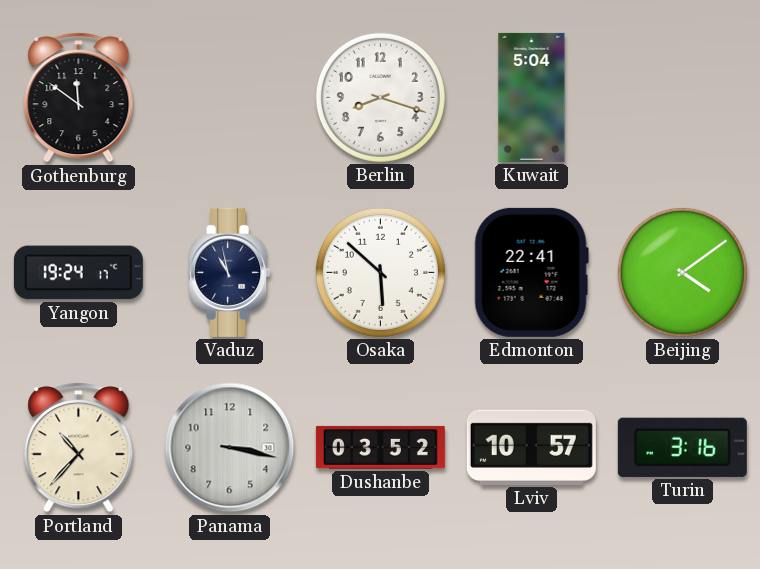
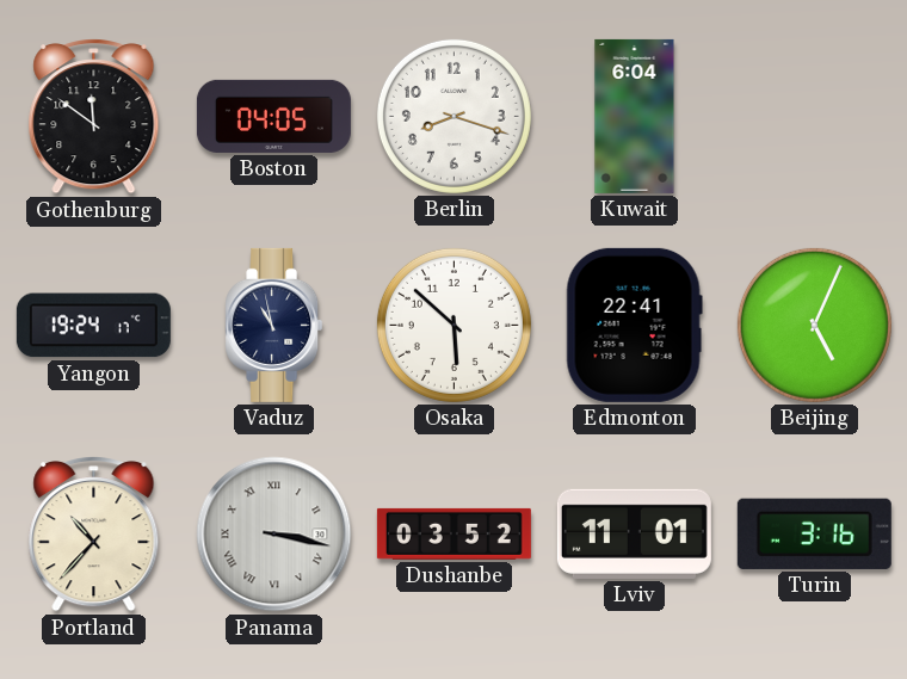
Boston: none -> 04:05 (273, 116)
Kuwait: 5:04 -> 6:04 (635, 116)
Beijing: 4:09 -> 5:04 (814, 325)
Panama numerals: Arabic -> Roman (274, 535)
Lviv: 10:57 -> 11:01 (634, 533)
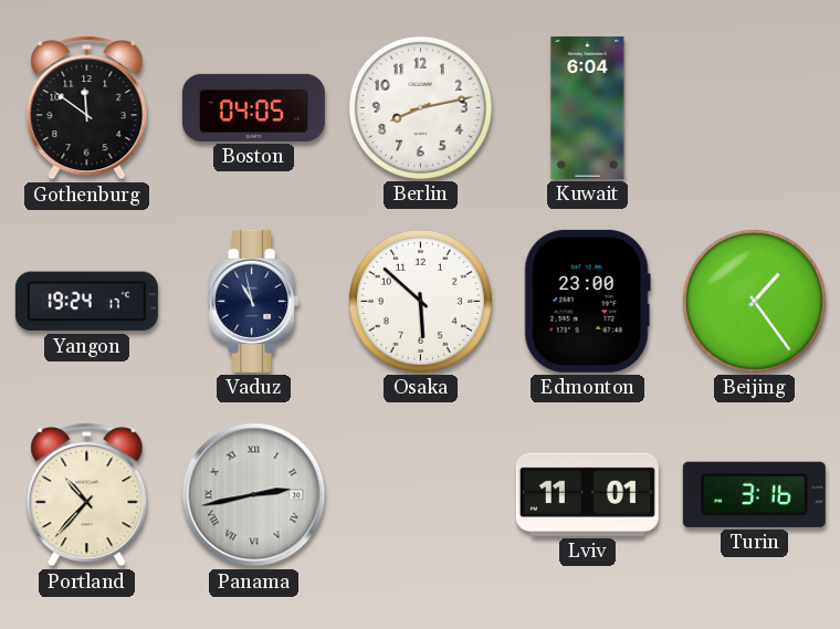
Berlin: 8:18 -> 8:13 (420, 107)
Edmonton: 22:41 -> 23:00 (587, 301)
Beijing: 5:04 -> 1:24 (754, 301)
Panama: 3:17 -> 2:43 (254, 495)
Dushanbe: 03:52 -> none (453, 533)
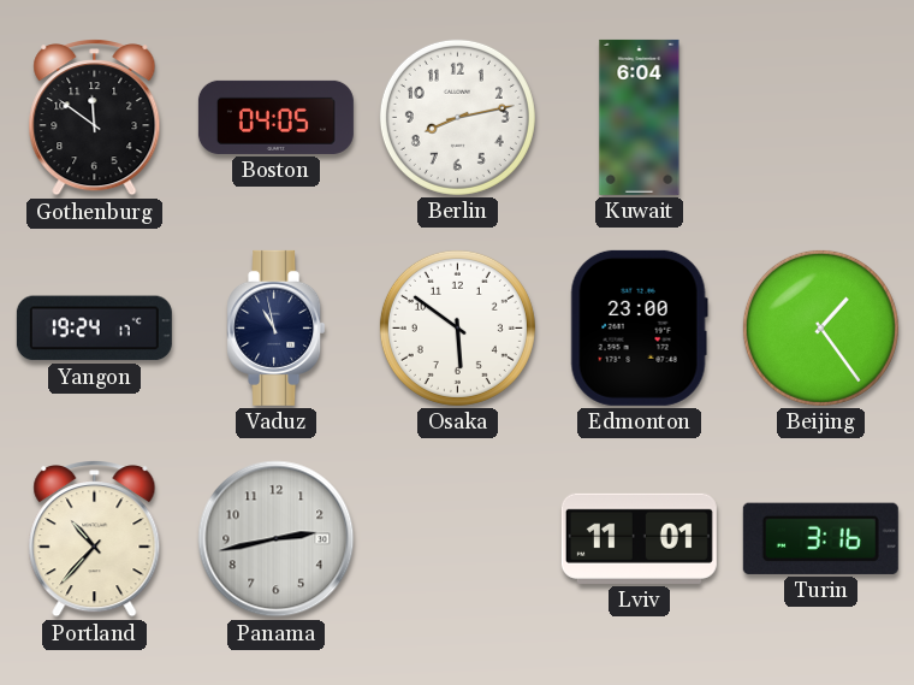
Osaka: 5:52 -> 5:51 (457, 327)
Panama numerals: Roman -> Arabic (277, 539)
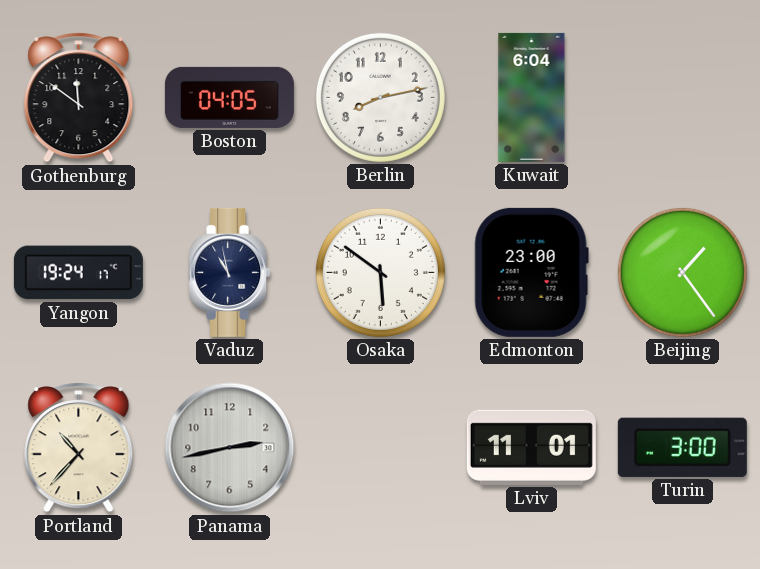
Turin: 3:16 -> 3:00 (682, 447)
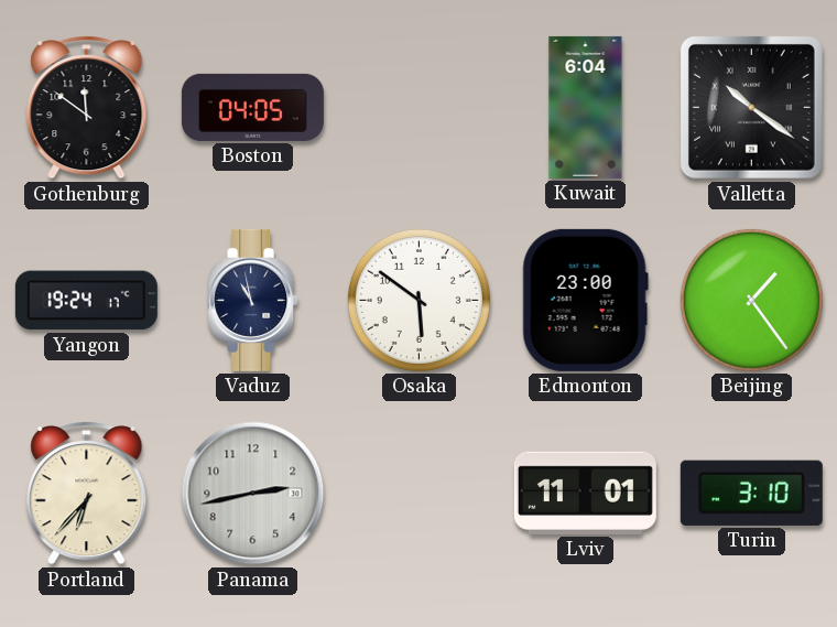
Berlin: 8:13 -> none (380, 97)
Valletta: none -> 10:21 (751, 107)
Portland: 10:37 -> 6:37 (87, 494)
Turin: 3:00 -> 3:10 (751, 493)
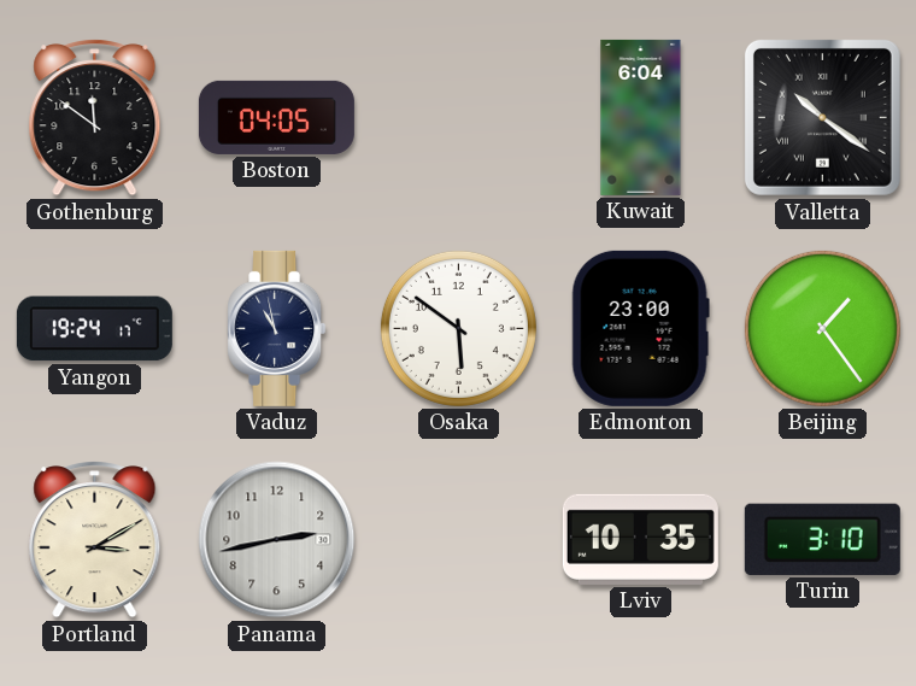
Portland: 6:37 -> 3:10 (95, 540)
Lviv: 11:01 -> 10:35 (640, 539)
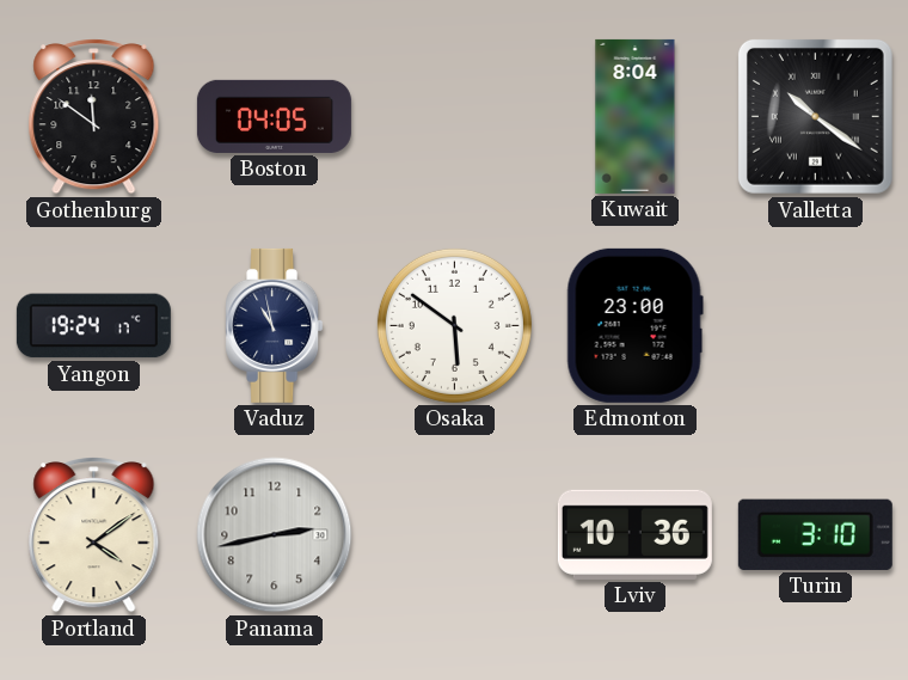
Kuwait: 6:04 -> 8:04 (636, 116)
Beijing: 1:24 -> none (822, 328)
Portland: 3:10 -> 4:09 (94, 535)
Lviv: 10:35 -> 10:36 (634, 534)
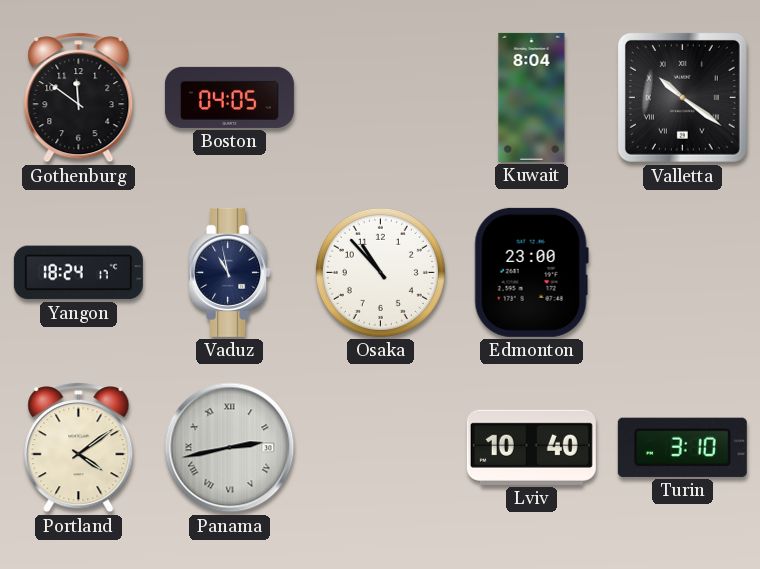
Yangon: 19:24 -> 18:24 (78, 273)
Osaka: 5:51 -> 10:53 (380, 272)
Panama numerals: Arabic -> Roman (230, 448)
Lviv: 10:36 -> 10:40 (531, 447)
